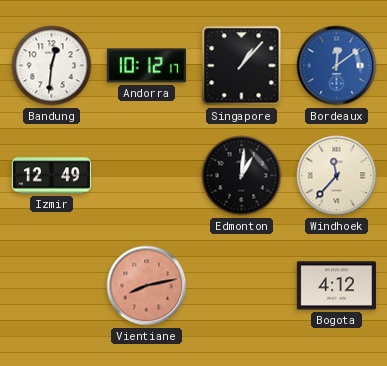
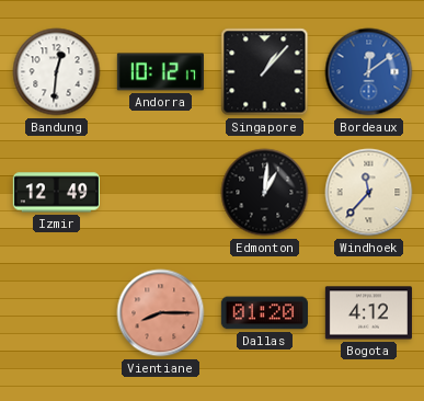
Vientiane: 8:13 -> 8:15 (161, 313)
Dallas: none -> 01:20 (264, 313)
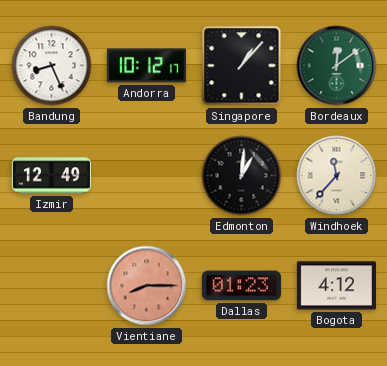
Bandung: 12:31 -> 8:26 (52, 66)
Bordeaux dial: blue -> green (337, 66)
Dallas: 01:20 -> 01:23 (241, 286)
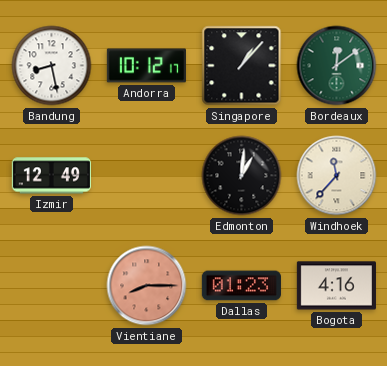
Bandung: 8:26 -> 8:28 (52, 66)
Bogota: 4:12 -> 4:16 (336, 286)
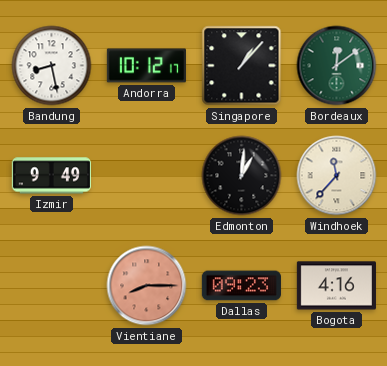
Izmir: 12:49 -> 9:49 (51, 176)
Dallas: 01:23 -> 09:23 (241, 286)
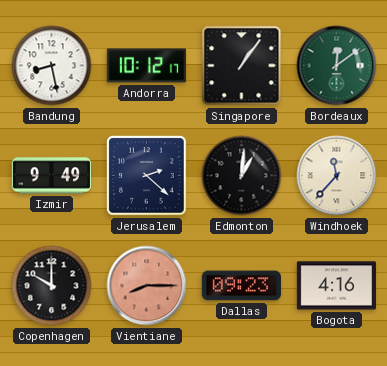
Singapore: 1:07 -> 1:06 (242, 66)
Jerusalem: none -> 2:22 (147, 176)
Copenhagen: none -> 10:00 (52, 286)
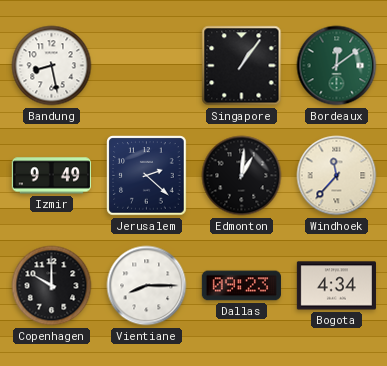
Andorra: 10:12 -> none (146, 66)
Vientiane dial: salmon -> white (147, 286)
Bogota: 4:16 -> 4:34 (336, 286)
